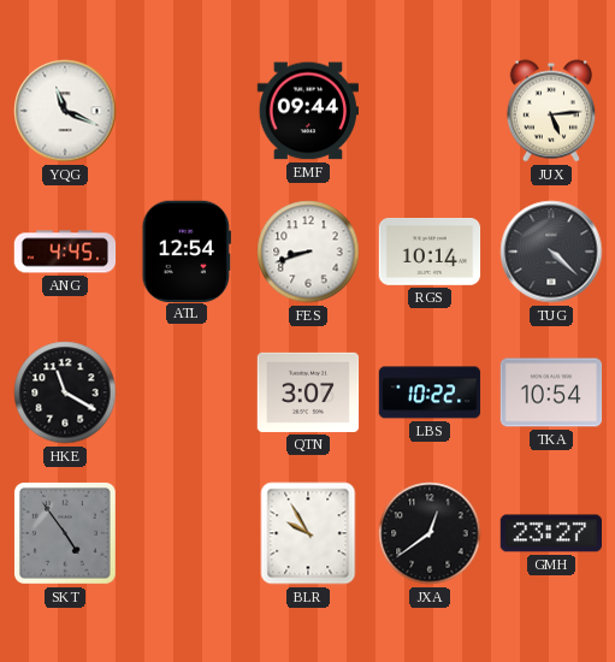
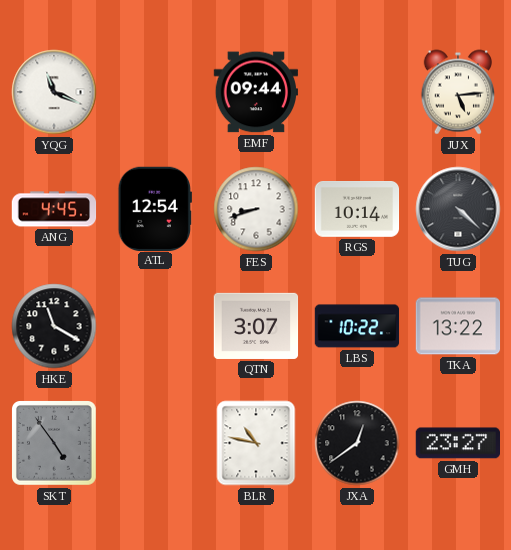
TKA: 10:54 -> 13:22 (458, 326)
BLR: 9:55 -> 10:47 (256, 443)
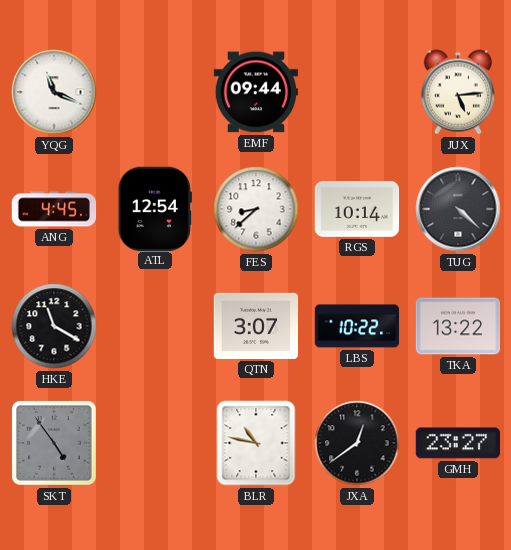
FES: 8:42 -> 8:38 (256, 209)
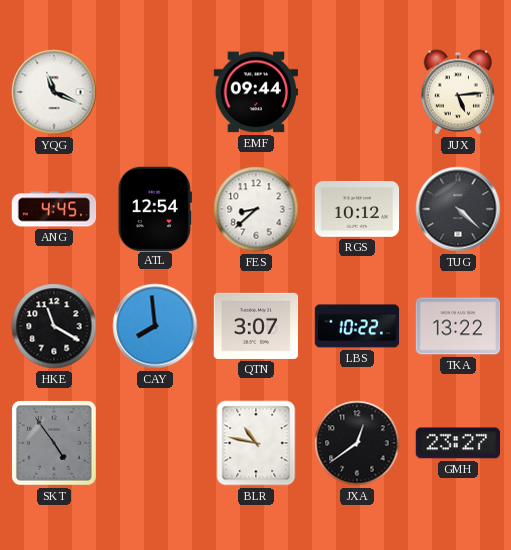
RGS: 10:14 -> 10:12 (357, 210)
CAY: none -> 7:59 (155, 326)
